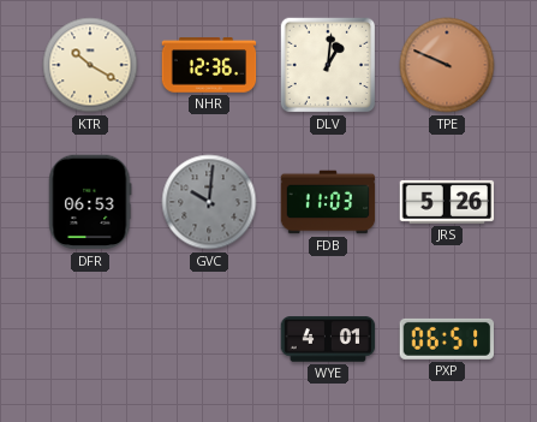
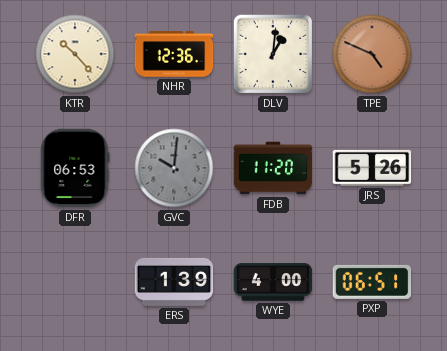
KTR: 10:20 -> 10:23 (75, 54)
TPE: 9:49 -> 4:49 (372, 54)
FDB: 11:03 -> 11:20 (273, 168)
ERS: none -> 1:39 (174, 282)
WYE: 4:01 -> 4:00 (273, 282)
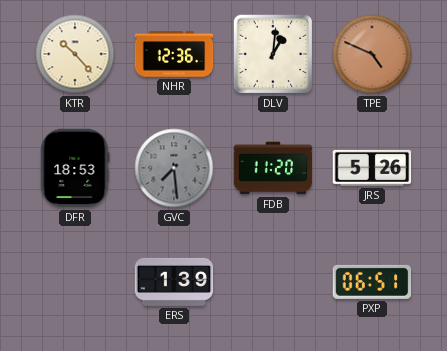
DFR: 06:53 -> 18:53 (75, 168)
GVC: 10:01 -> 7:29 (174, 168)
WYE: 4:00 -> none (273, 282)
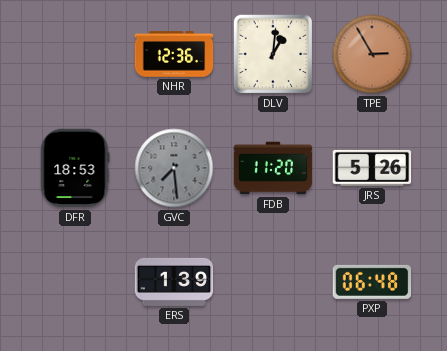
KTR: 10:23 -> none (75, 54)
TPE: 4:49 -> 2:55 (372, 54)
PXP: 06:51 -> 06:48 (372, 282)
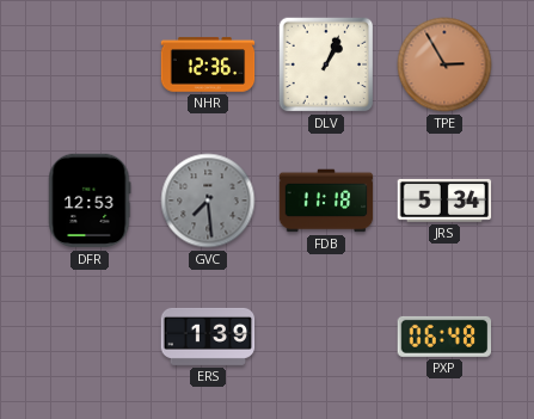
DLV: 1:01 -> 1:04 (326, 64)
DFR: 18:53 -> 12:53 (90, 201)
FDB: 11:20 -> 11:18 (326, 201)
JRS: 5:26 -> 5:34 (444, 201)
